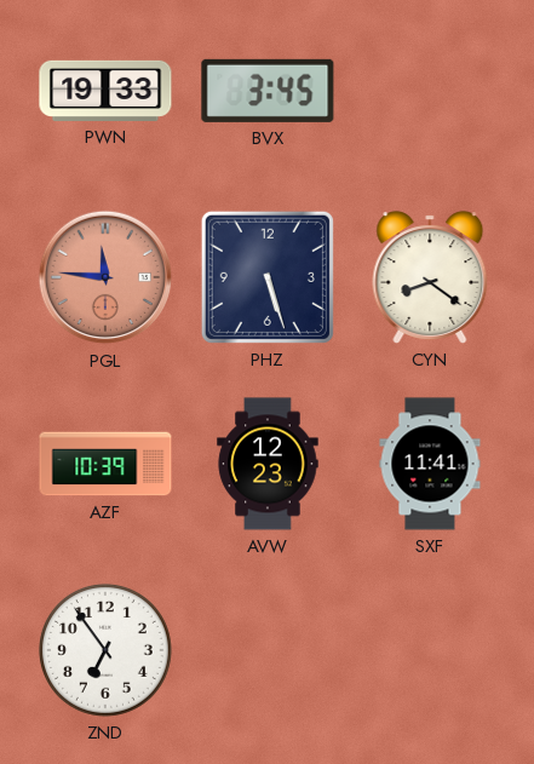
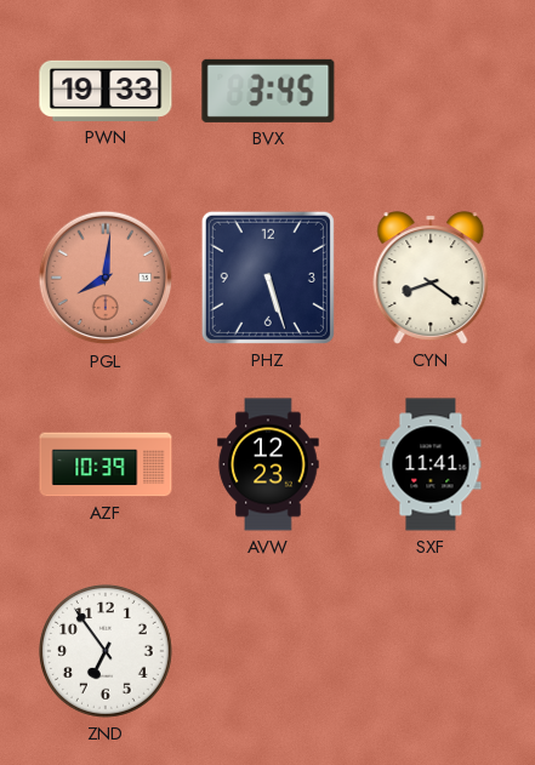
PGL: 11:46 -> 8:01 (106, 278)
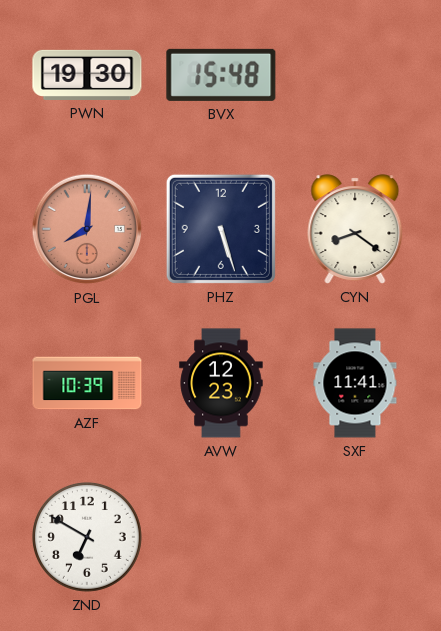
PWN: 19:33 -> 19:30 (87, 75)
BVX: 3:45 -> 15:48 (221, 75)
ZND: 6:54 -> 6:50 (87, 537)
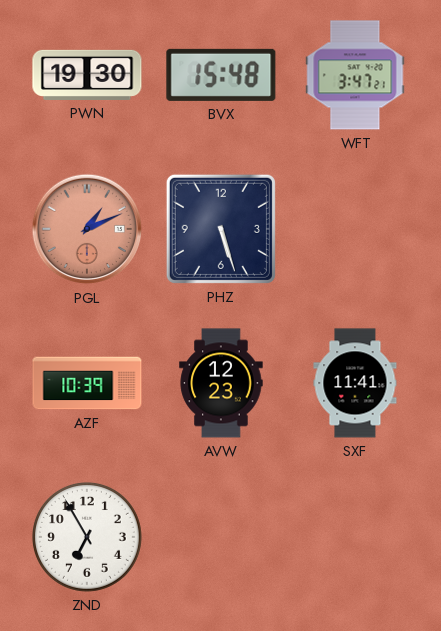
WFT: none -> 3:47 (355, 75)
PGL: 8:01 -> 1:11 (87, 229)
CYN: 8:21 -> none (355, 229)
ZND: 6:50 -> 6:55 (87, 537)
